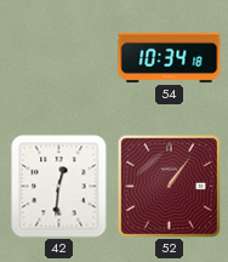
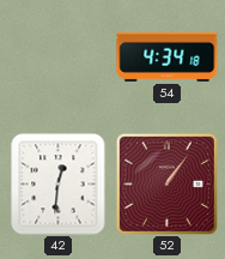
54: 10:34 -> 4:34 (168, 56)
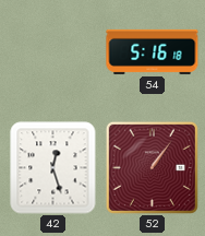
54: 4:34 -> 5:16 (153, 51)
42: 12:31 -> 12:27 (53, 168)
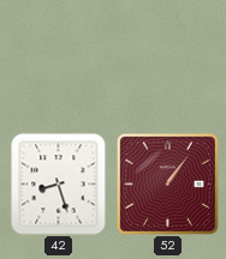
54: 5:16 -> none (153, 51)
42: 12:27 -> 8:27 (59, 185)
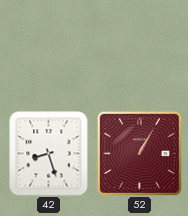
52: 1:06 -> 1:05 (139, 153)
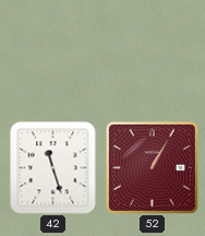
42: 8:27 -> 11:27 (53, 168)
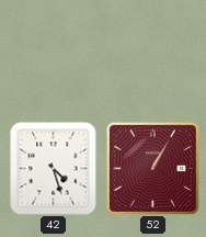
42: 11:27 -> 4:27 (54, 169)
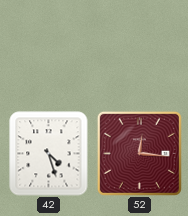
52: 1:05 -> 12:16 (139, 153)
